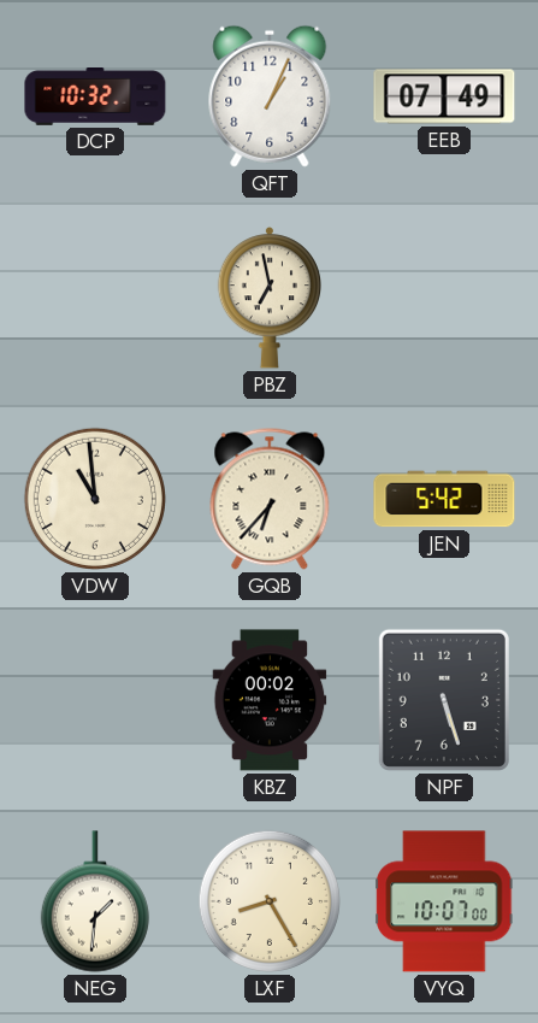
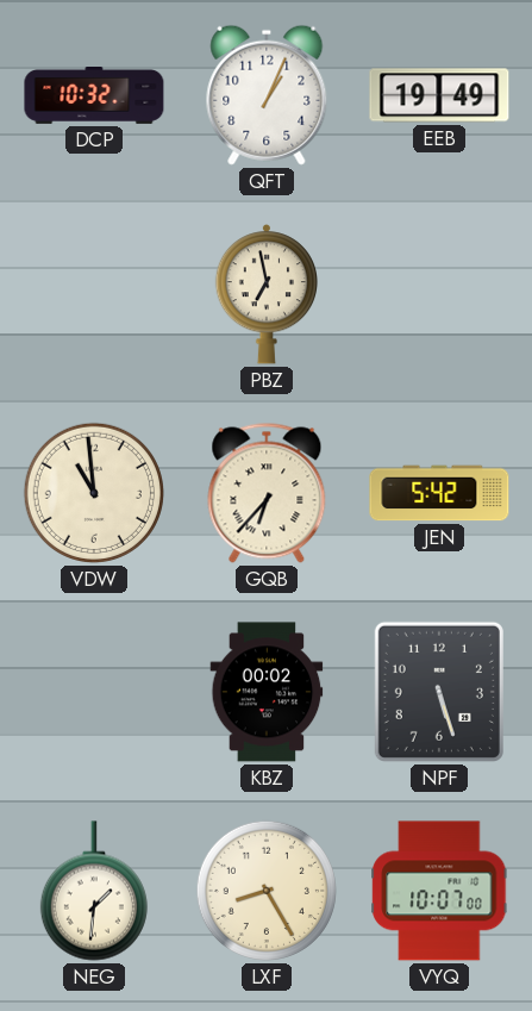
EEB: 07:49 -> 19:49 (439, 95)
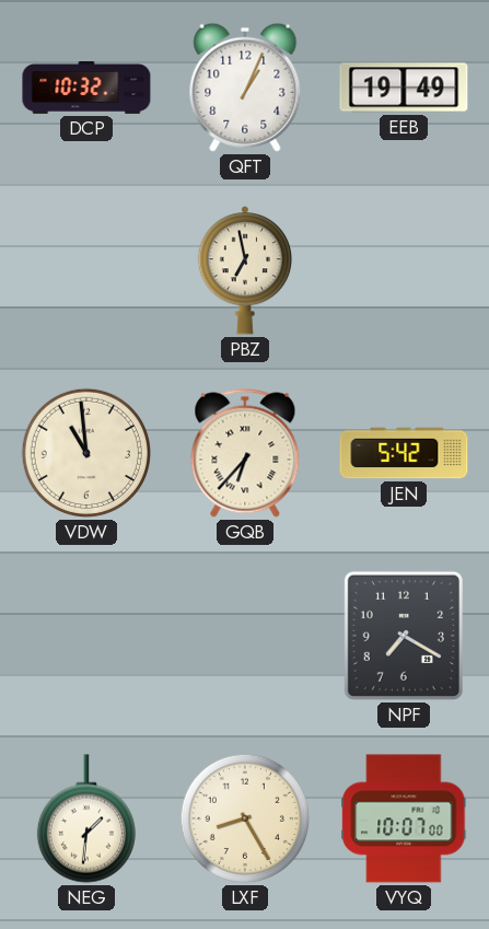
KBZ: 00:02 -> none (267, 692)
NPF: 5:27 -> 7:20 (404, 636)
